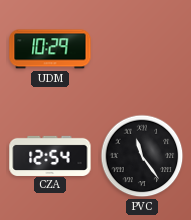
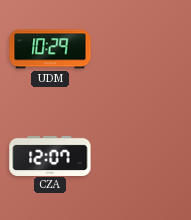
CZA: 12:54 -> 12:07 (50, 155)
PVC: 11:24 -> none (142, 156)
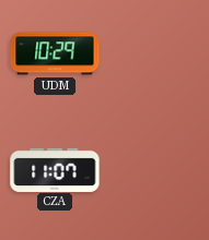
CZA: 12:07 -> 11:07 (55, 169)
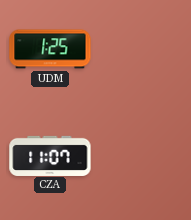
UDM: 10:29 -> 1:25 (50, 49)
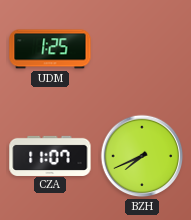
BZH: none -> 7:41 (142, 156)
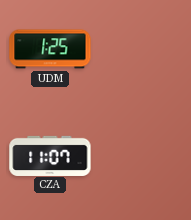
BZH: 7:41 -> none (142, 156)
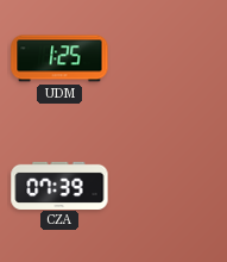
CZA: 11:07 -> 07:39 (59, 185)
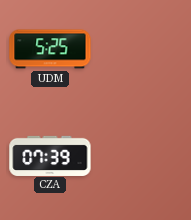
UDM: 1:25 -> 5:25 (50, 49)
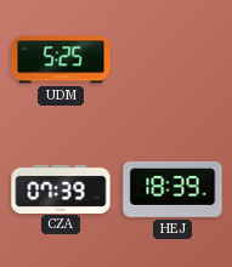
HEJ: none -> 18:39 (172, 189)
